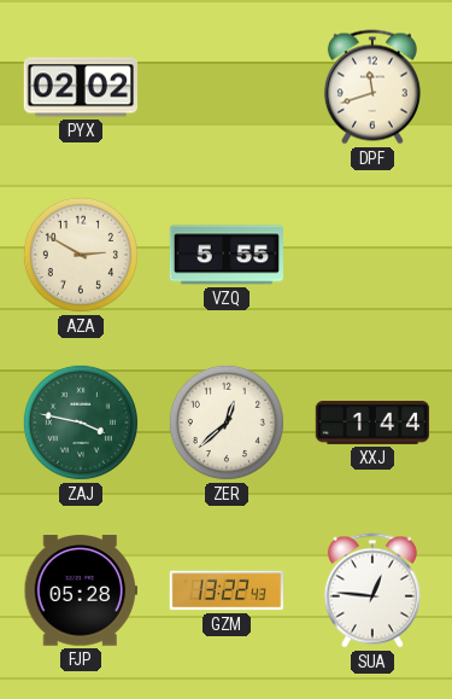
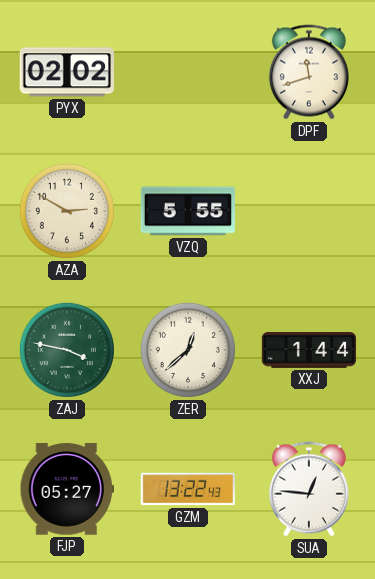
FJP: 05:28 -> 05:27 (66, 489)
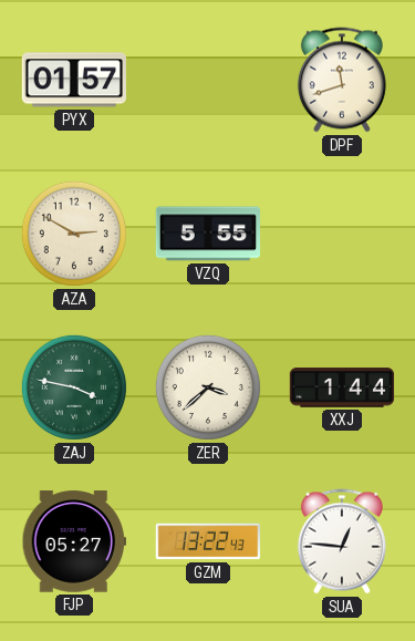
PYX: 02:02 -> 01:57 (73, 80)
ZER: 12:38 -> 3:38 (208, 387)
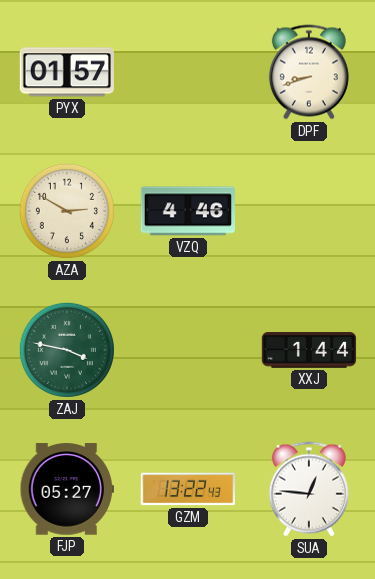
DPF: 11:42 -> 8:42 (309, 72)
VZQ: 5:55 -> 4:46 (187, 211)
ZER: 3:38 -> none (208, 387)
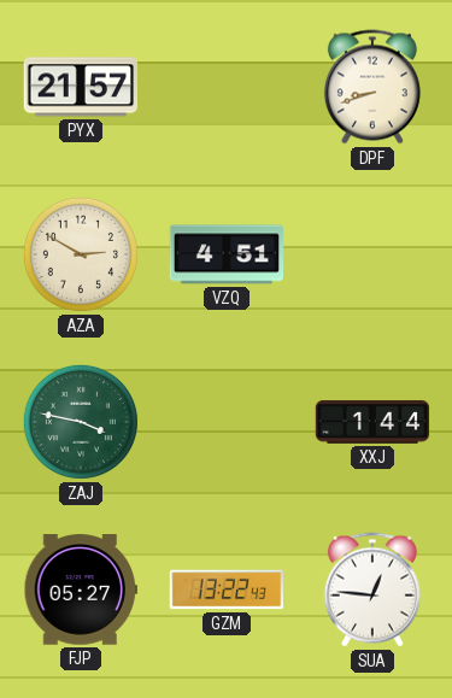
PYX: 01:57 -> 21:57 (80, 87)
VZQ: 4:46 -> 4:51 (225, 254)
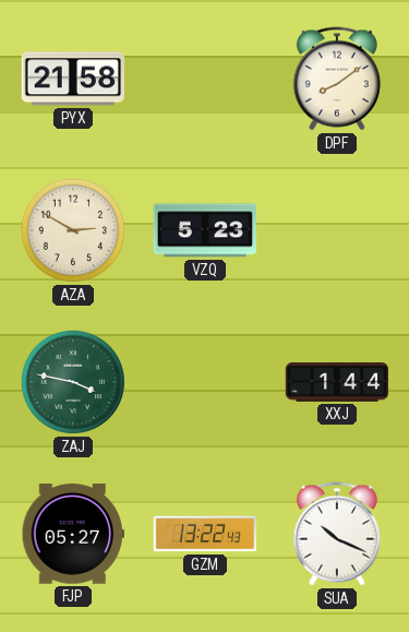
PYX: 21:57 -> 21:58 (72, 79)
DPF: 8:42 -> 8:09 (337, 79)
VZQ: 4:51 -> 5:23 (204, 230)
SUA: 12:46 -> 10:19 (337, 534)
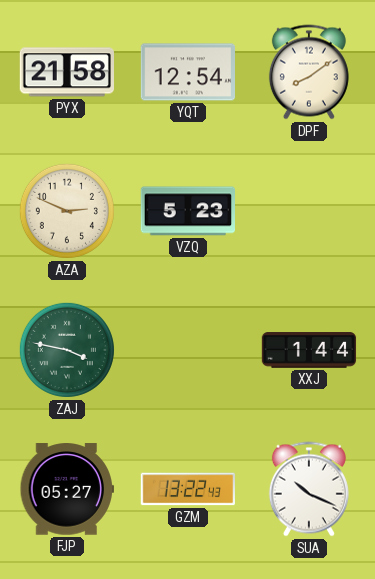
YQT: none -> 12:54 (187, 72)
AZA: 2:50 -> 2:49 (67, 211)
